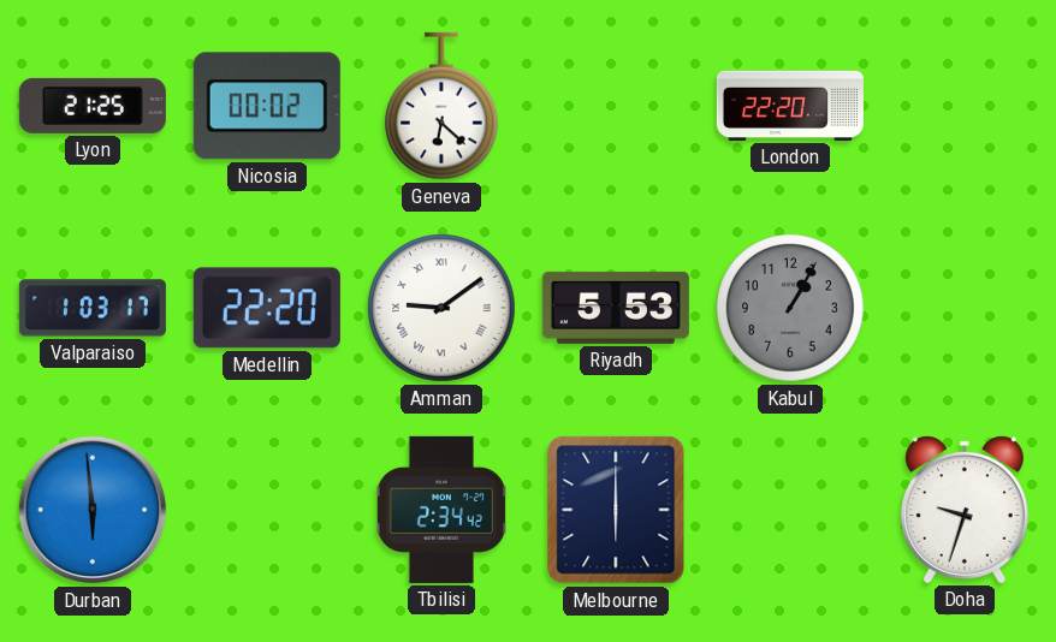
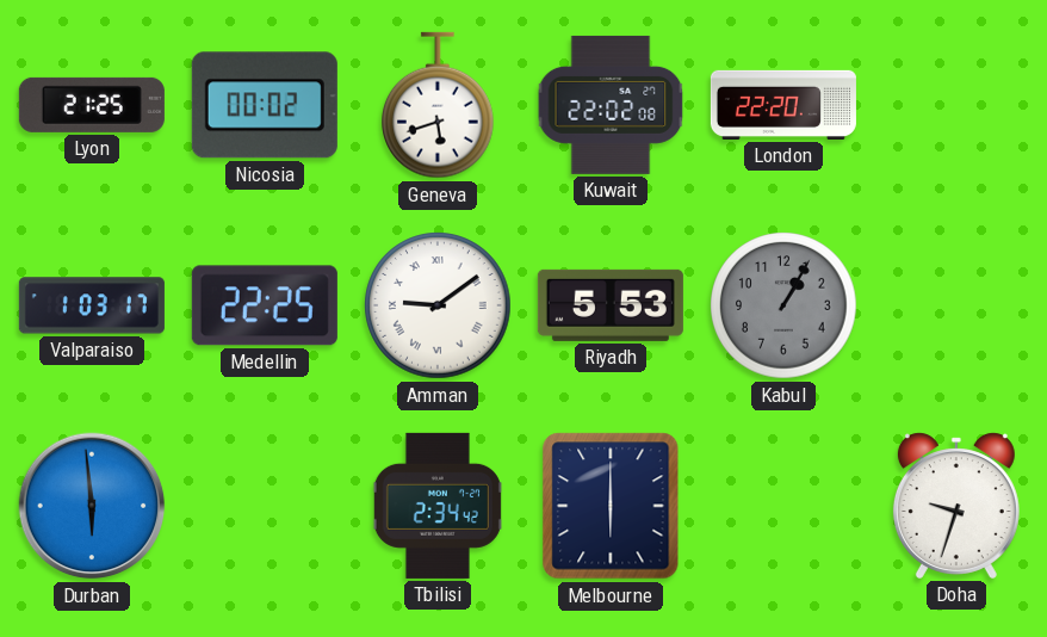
Geneva: 6:22 -> 5:42 (439, 105)
Kuwait: none -> 22:02 (611, 105)
Medellin: 22:20 -> 22:25 (265, 305)
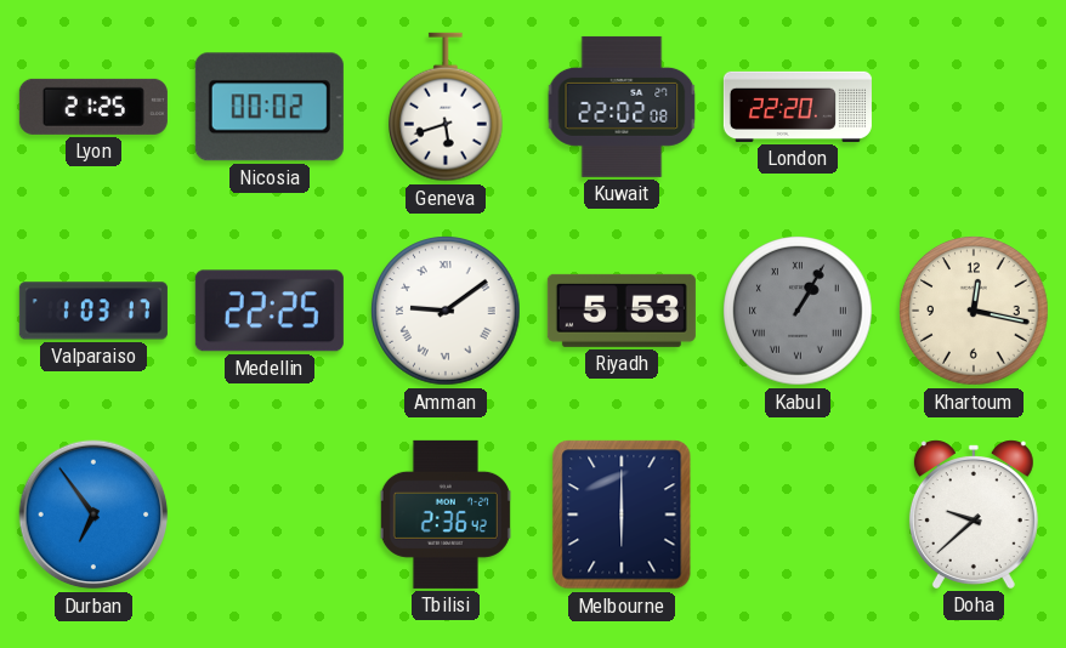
Kabul numerals: Arabic -> Roman (798, 311)
Khartoum: none -> 12:17 (974, 311)
Durban: 5:59 -> 6:54 (93, 515)
Tbilisi: 2:34 -> 2:36 (446, 515)
Doha: 9:33 -> 9:38 (974, 515)
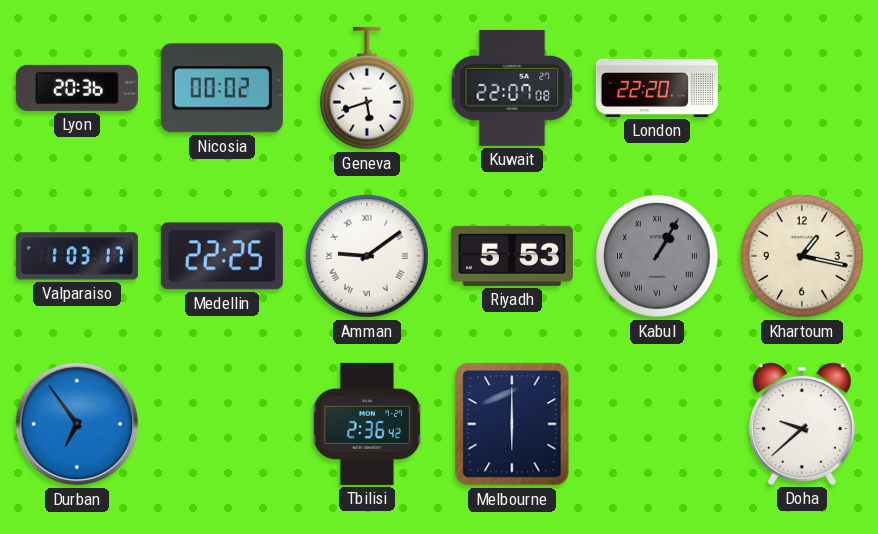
Lyon: 21:25 -> 20:36 (77, 88)
Kuwait: 22:02 -> 22:07 (512, 88)
Khartoum: 12:17 -> 1:17 (802, 256)
